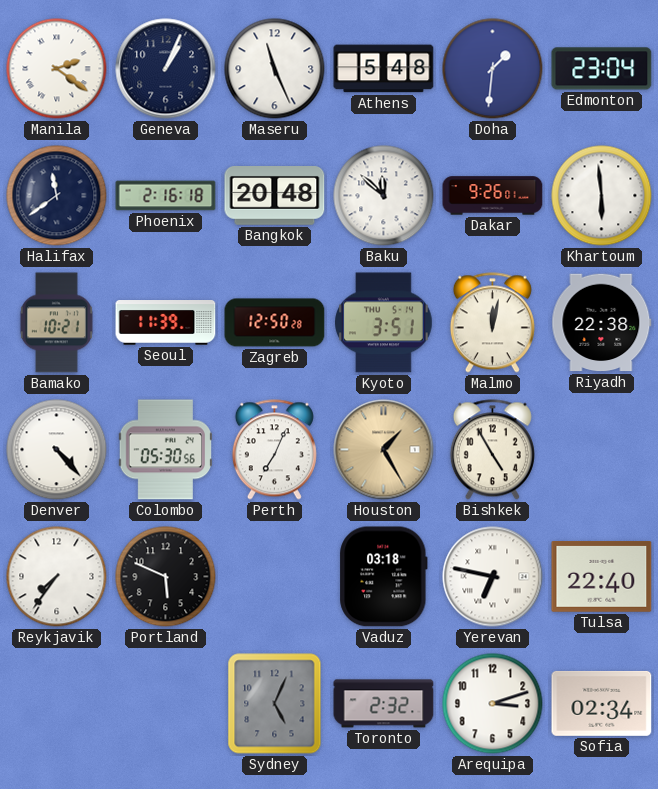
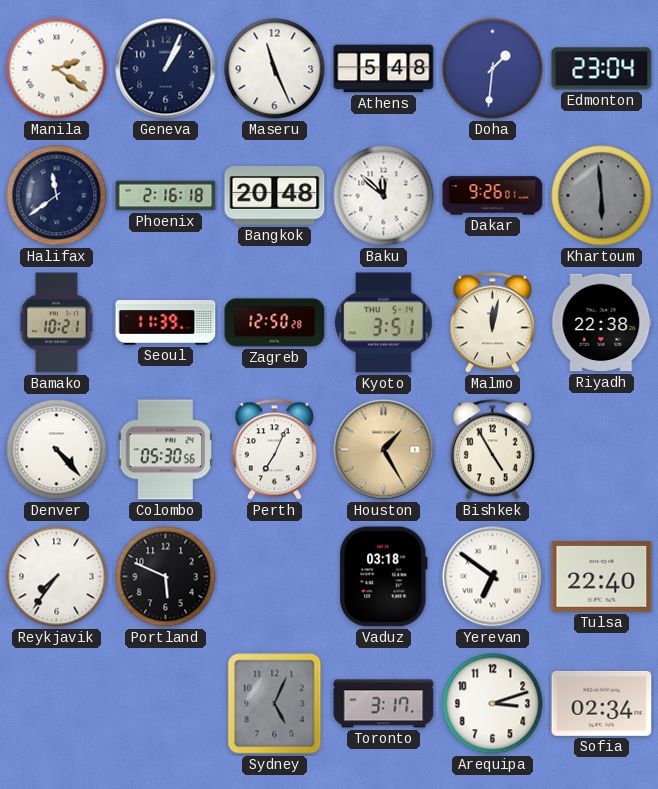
Khartoum dial: white -> grey (602, 196)
Yerevan: 6:47 -> 6:51 (493, 577)
Toronto: 2:32 -> 3:17 (384, 704)
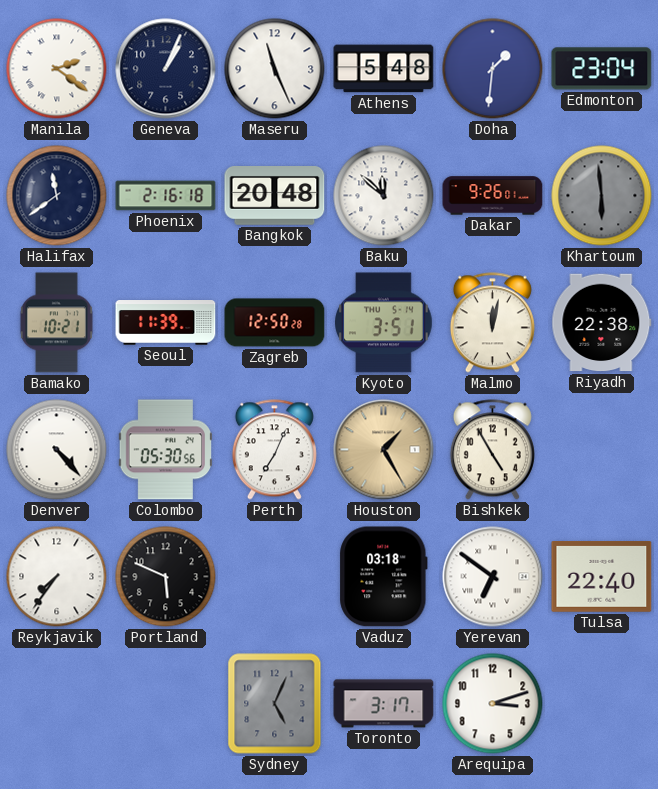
Sofia: 02:34 -> none (602, 703)
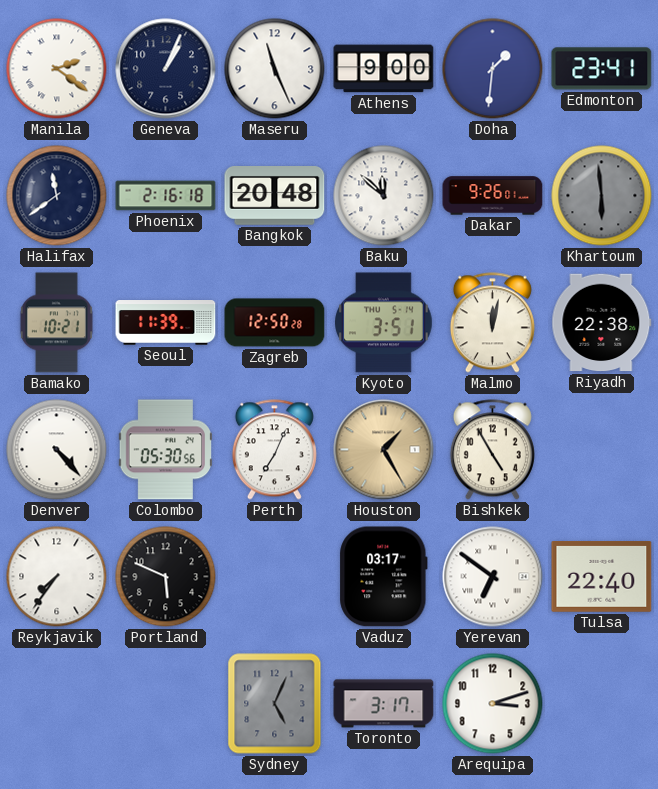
Athens: 5:48 -> 9:00 (384, 69)
Edmonton: 23:04 -> 23:41 (602, 69)
Vaduz: 03:18 -> 03:17 (384, 577)
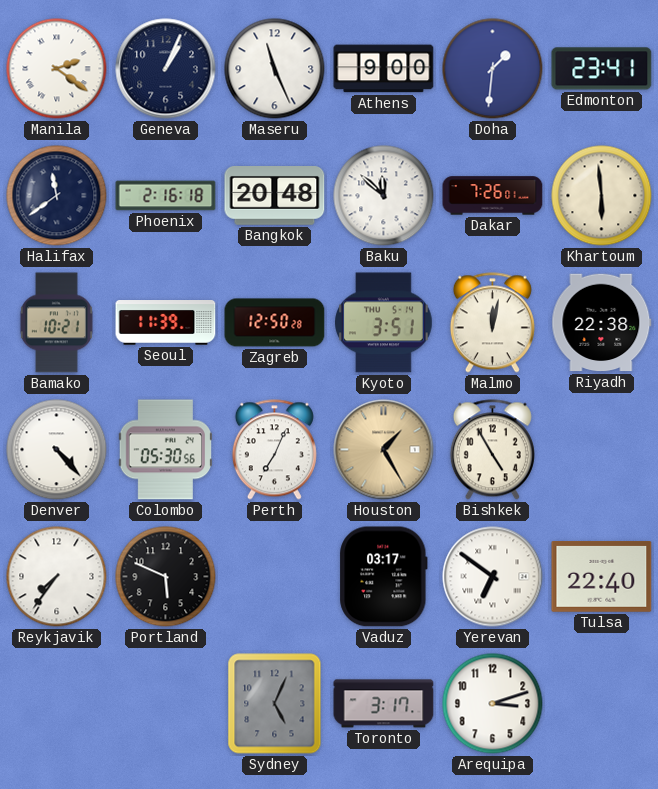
Dakar: 9:26 -> 7:26 (493, 196)
Khartoum dial: grey -> cream (602, 196)
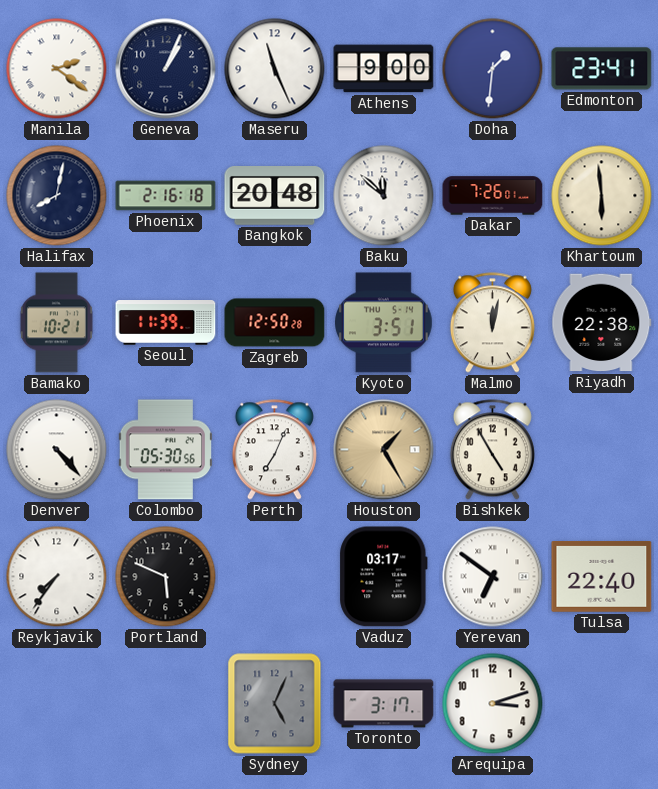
Halifax: 11:39 -> 8:02 (57, 196)
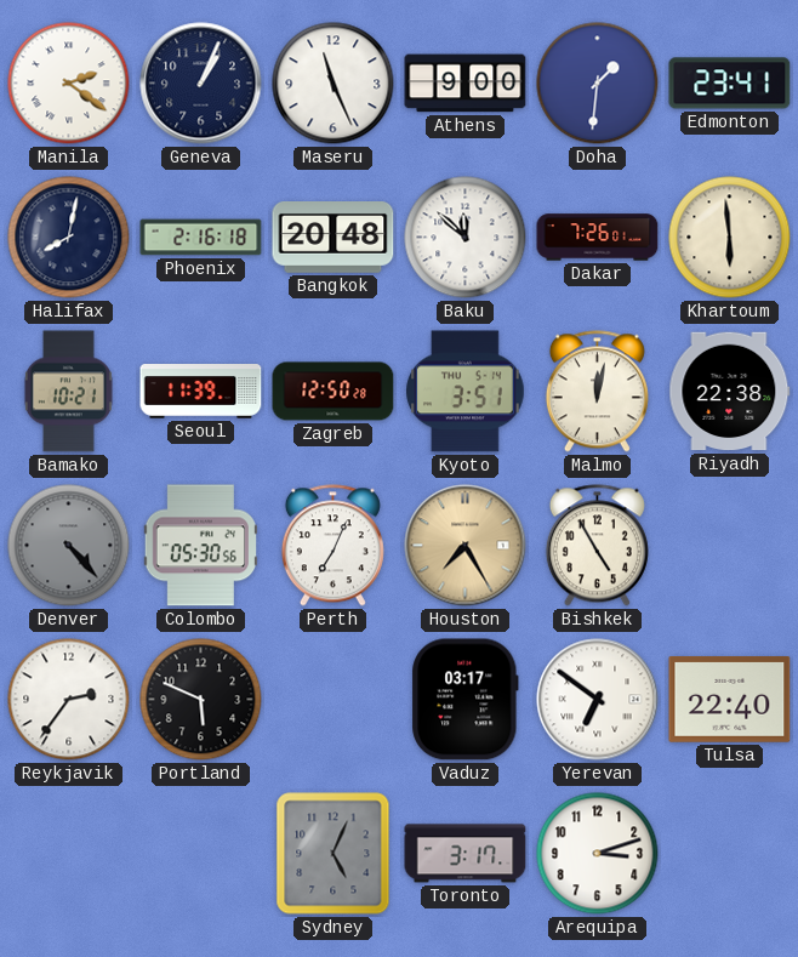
Denver dial: white -> grey (69, 546)
Houston: 1:25 -> 7:25 (466, 546)
Reykjavik: 7:36 -> 2:36 (69, 700)
